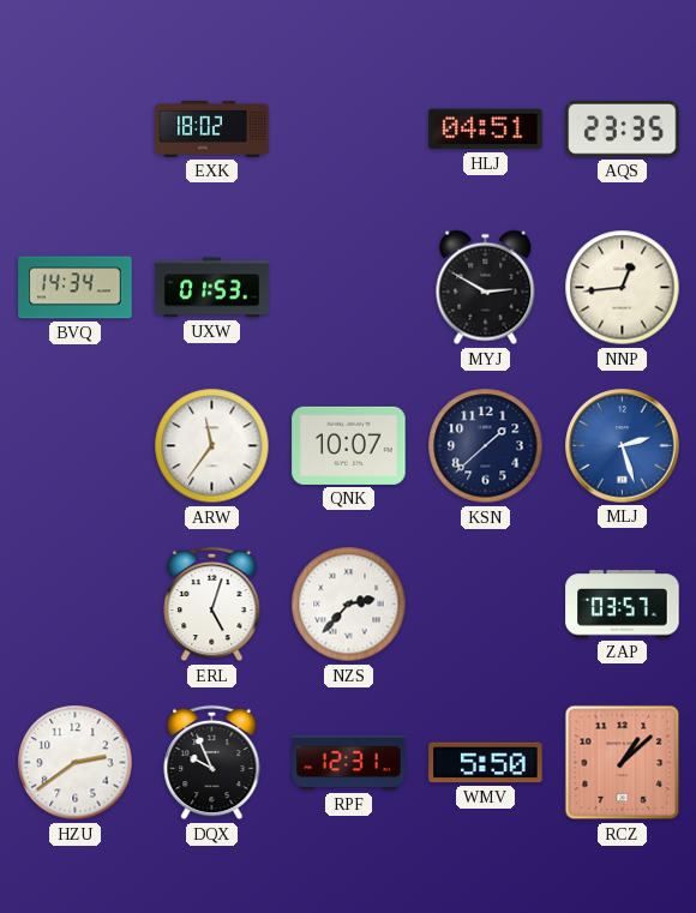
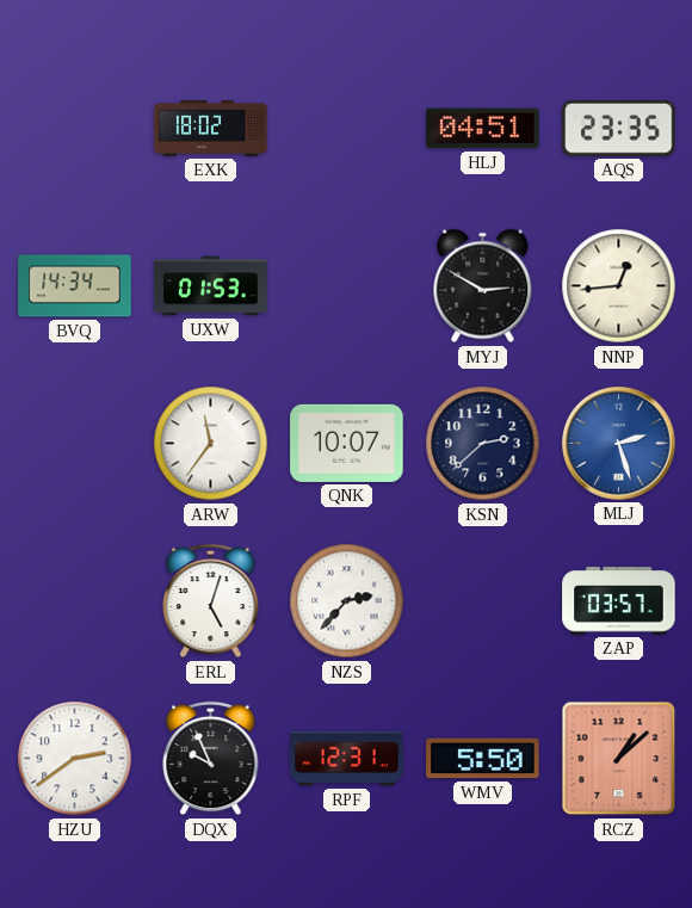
KSN: 1:38 -> 2:38 (483, 444)
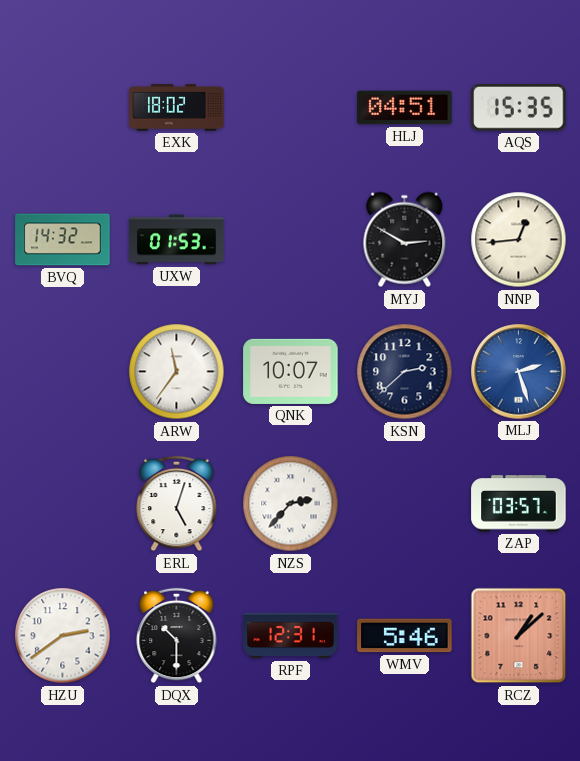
AQS: 23:35 -> 15:35 (519, 108)
BVQ: 14:34 -> 14:32 (63, 240)
DQX: 9:56 -> 10:30 (177, 636)
WMV: 5:50 -> 5:46 (405, 636)
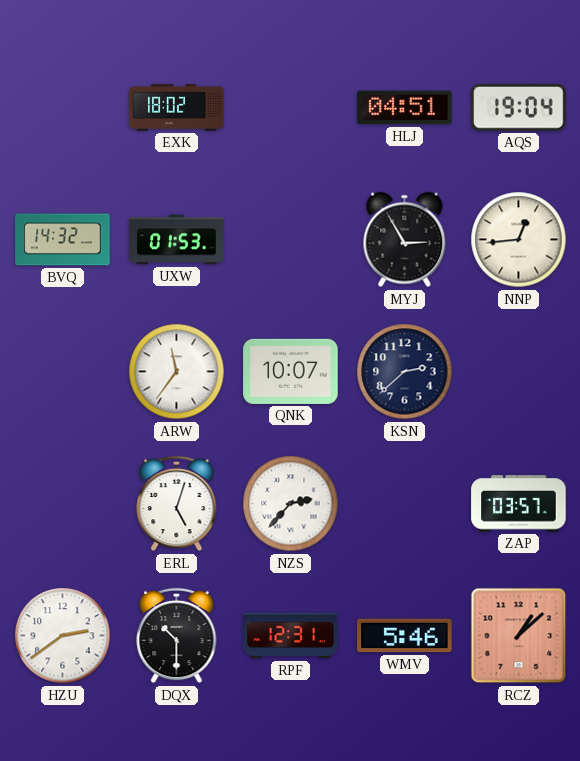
AQS: 15:35 -> 19:04 (519, 108)
MYJ: 2:50 -> 2:55 (405, 240)
MLJ: 2:27 -> none (519, 372)
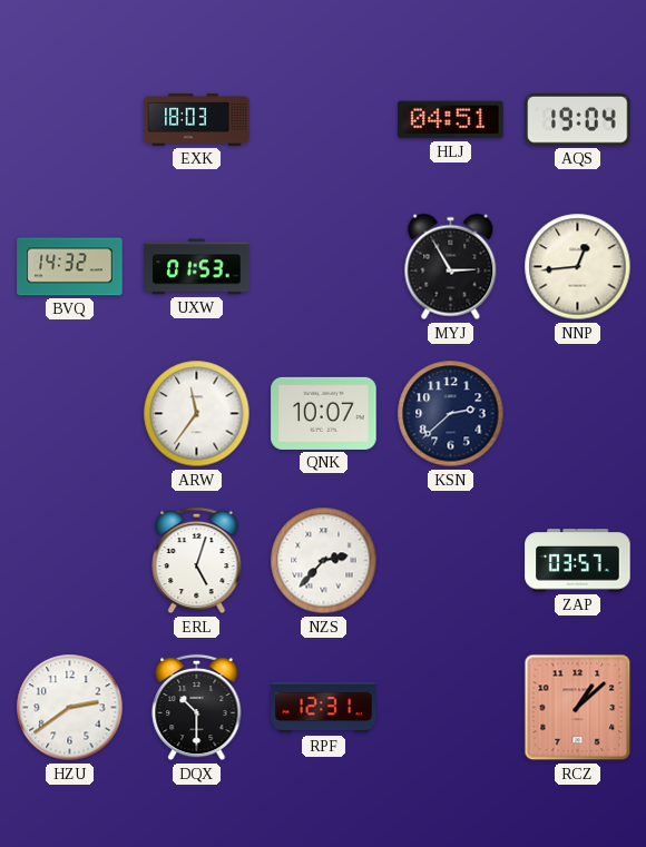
EXK: 18:02 -> 18:03 (197, 120)
WMV: 5:46 -> none (405, 636)
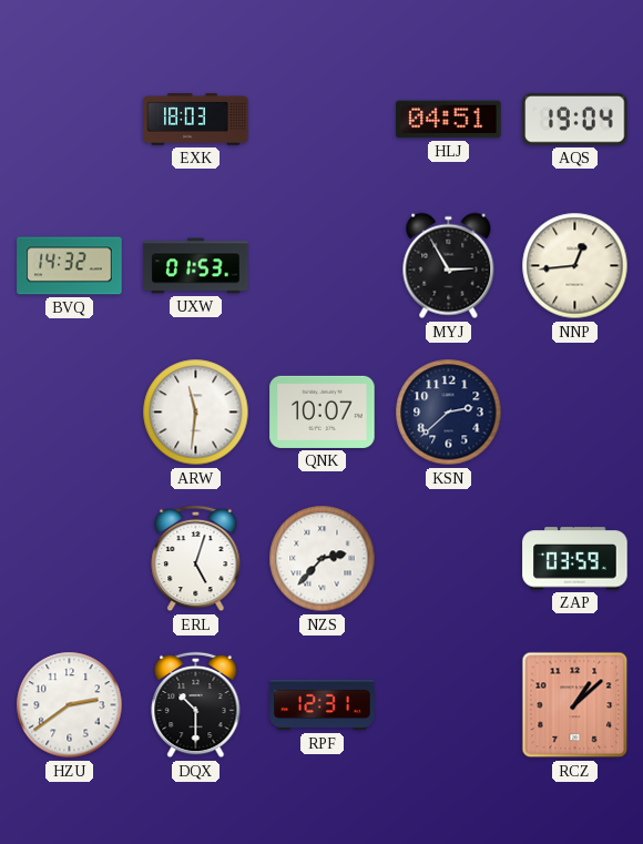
ARW: 11:36 -> 11:31 (196, 413)
ZAP: 03:57 -> 03:59 (575, 559)
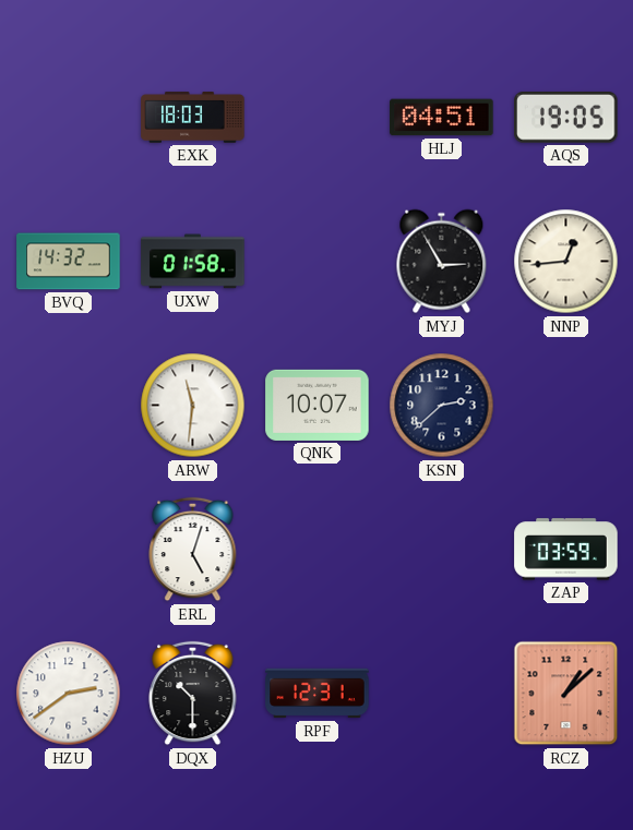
AQS: 19:04 -> 19:05 (566, 118)
UXW: 01:53 -> 01:58 (193, 262)
NZS: 2:37 -> none (323, 559)
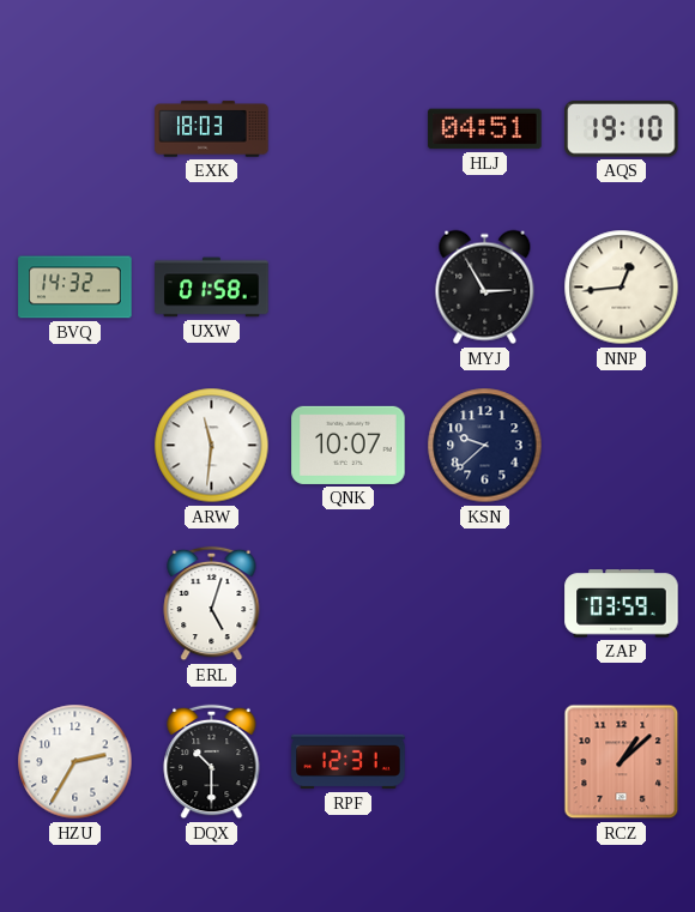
AQS: 19:05 -> 19:10 (622, 129)
KSN: 2:38 -> 9:38 (485, 446)
HZU: 2:39 -> 2:35 (75, 762)
